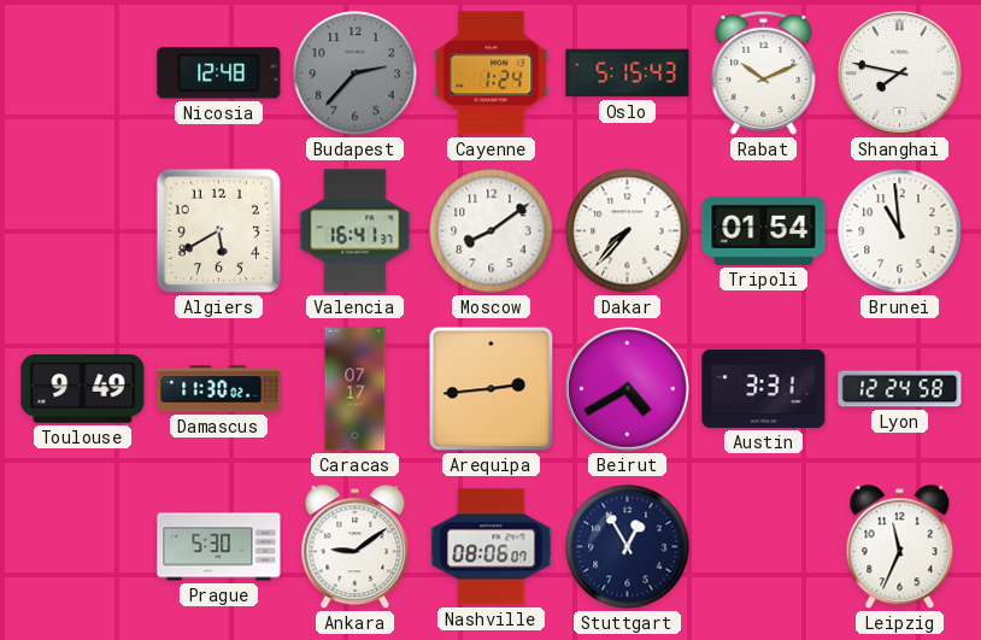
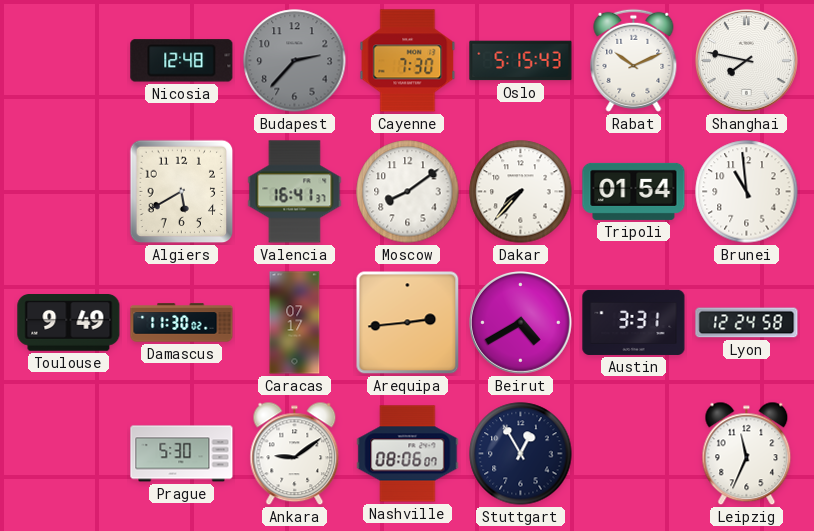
Cayenne: 1:24 -> 7:30 (408, 61)
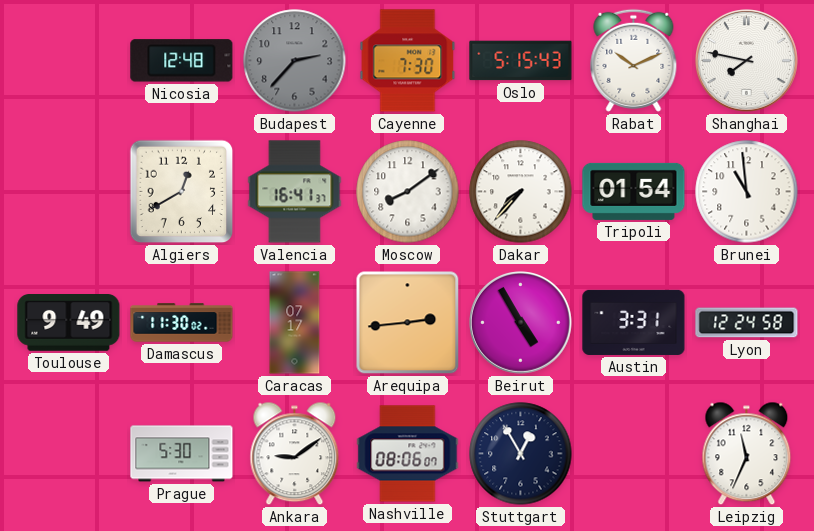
Algiers: 5:40 -> 12:40 (182, 192)
Beirut: 4:40 -> 4:55 (521, 323)
